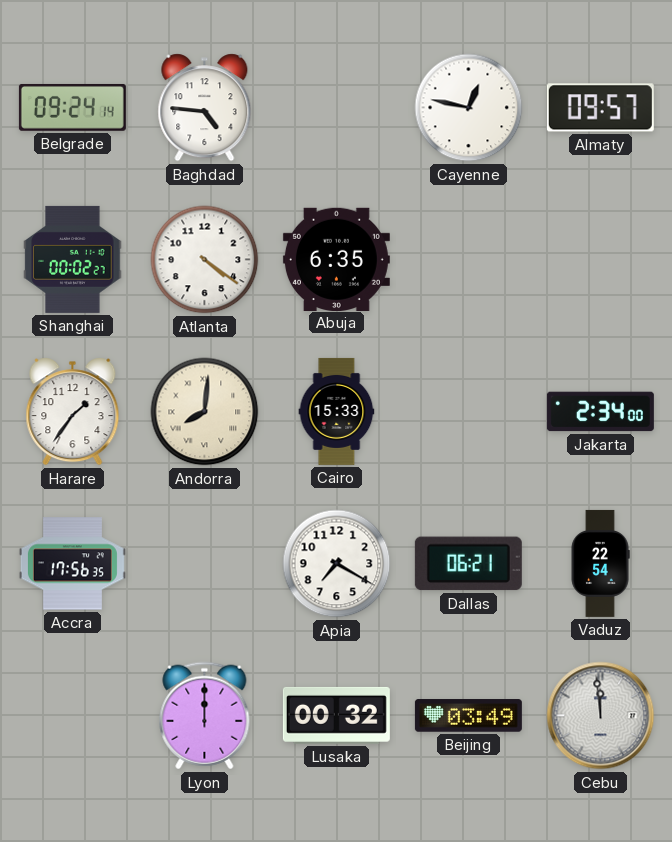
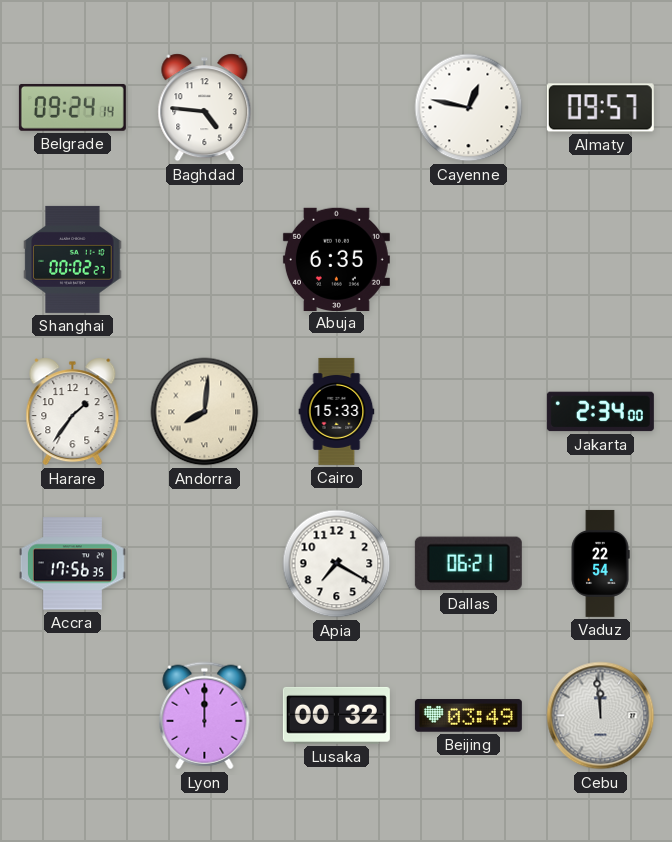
Atlanta: 4:21 -> none (205, 260)
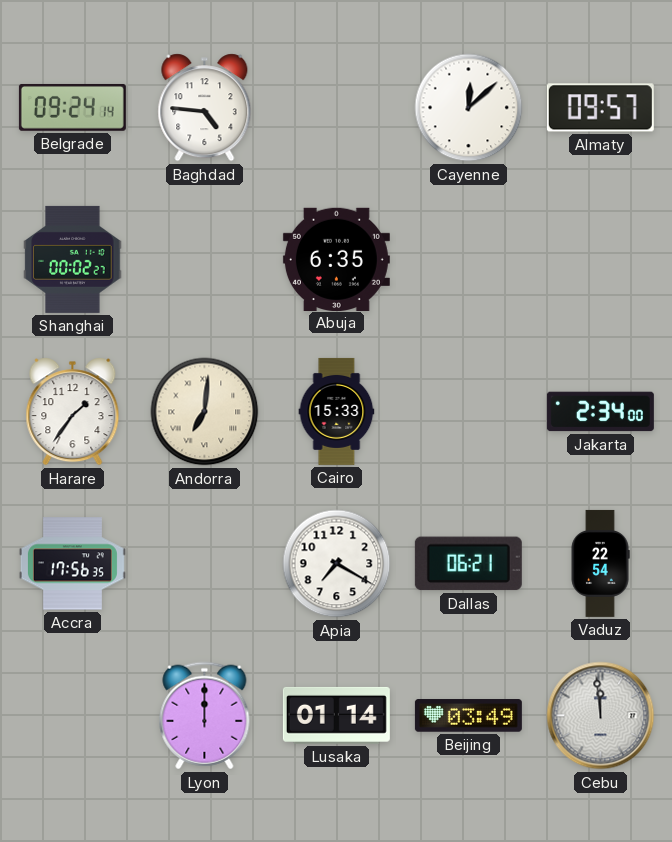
Cayenne: 12:47 -> 12:08 (469, 108)
Andorra: 8:01 -> 7:01 (205, 412)
Lusaka: 00:32 -> 01:14 (336, 715)
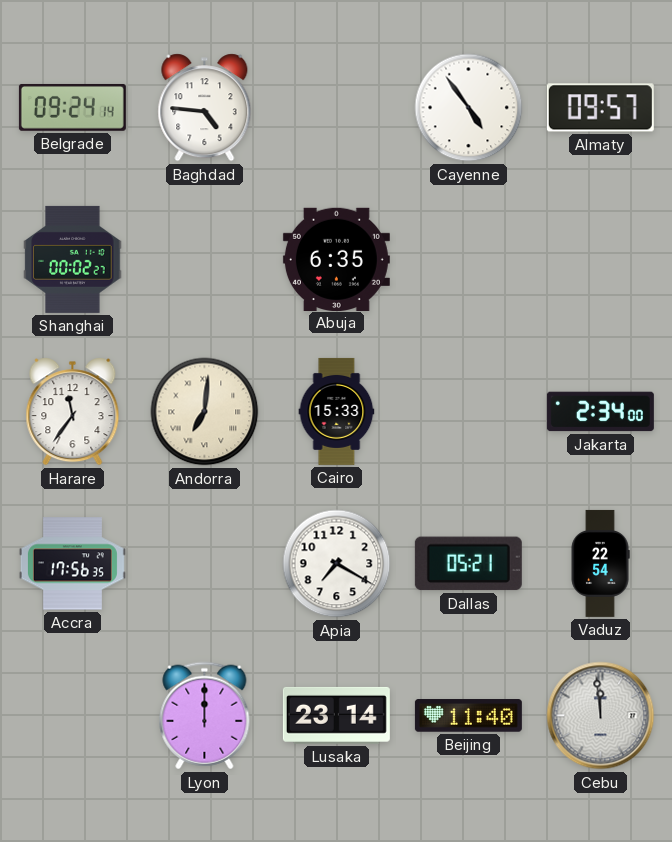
Cayenne: 12:08 -> 4:54 (469, 108)
Harare: 1:36 -> 11:36 (73, 412)
Dallas: 06:21 -> 05:21 (468, 564)
Lusaka: 01:14 -> 23:14 (336, 715)
Beijing: 03:49 -> 11:40 (468, 716)
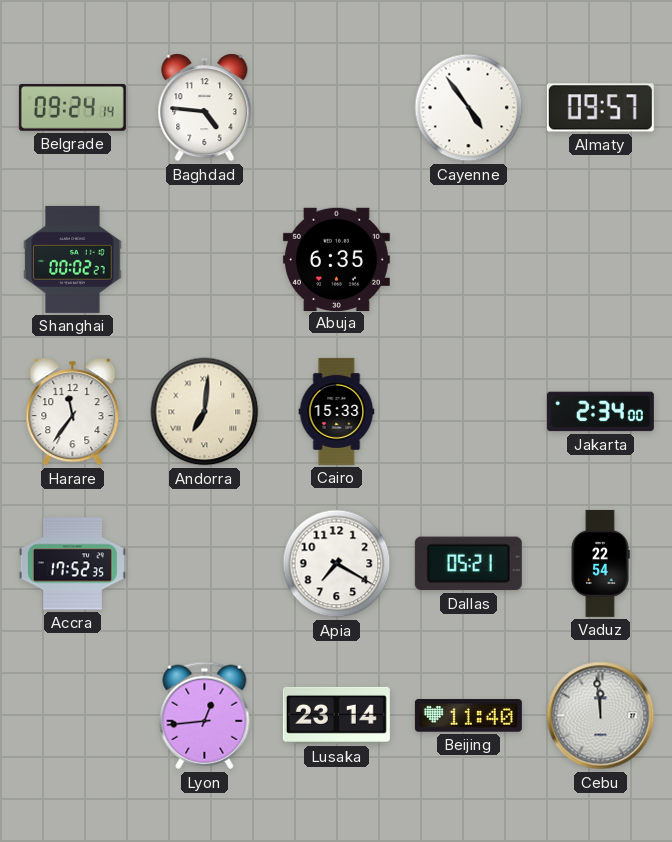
Accra: 17:56 -> 17:52 (72, 564)
Lyon: 12:00 -> 12:44 (205, 716)
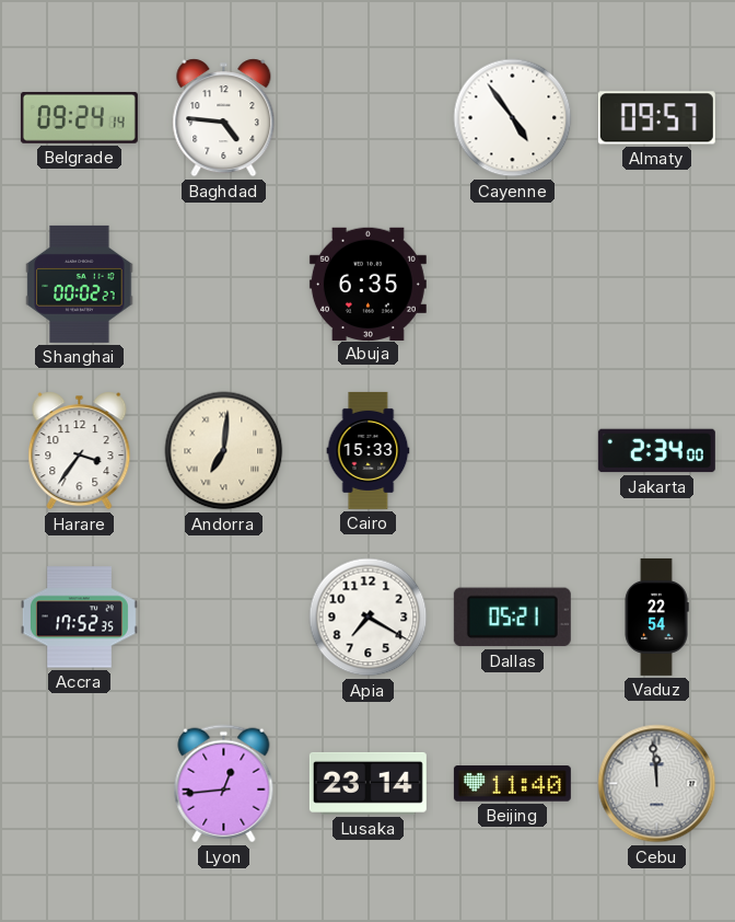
Harare: 11:36 -> 3:36 (80, 451)
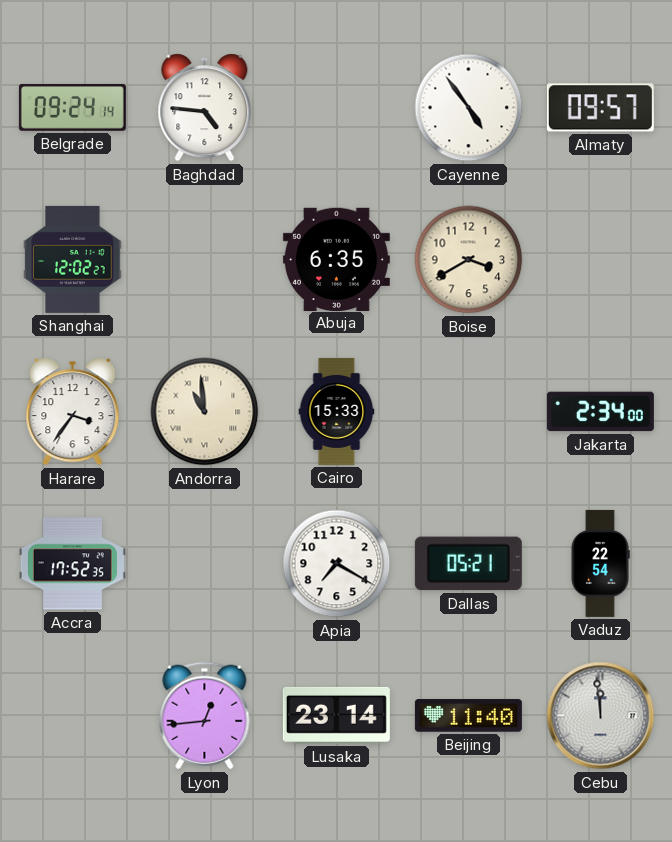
Shanghai: 00:02 -> 12:02 (73, 259)
Boise: none -> 3:40 (469, 260)
Andorra: 7:01 -> 10:59 (205, 412)
